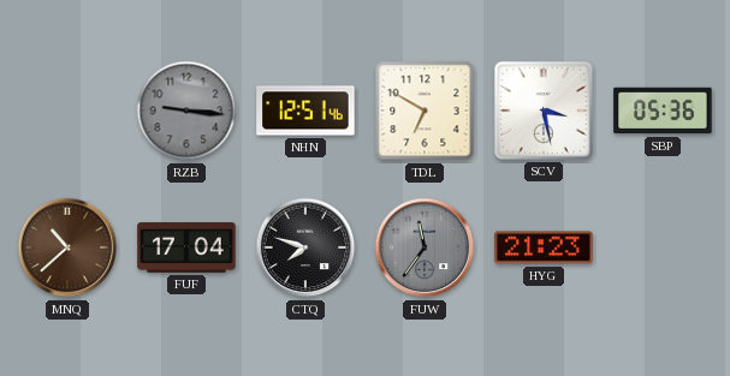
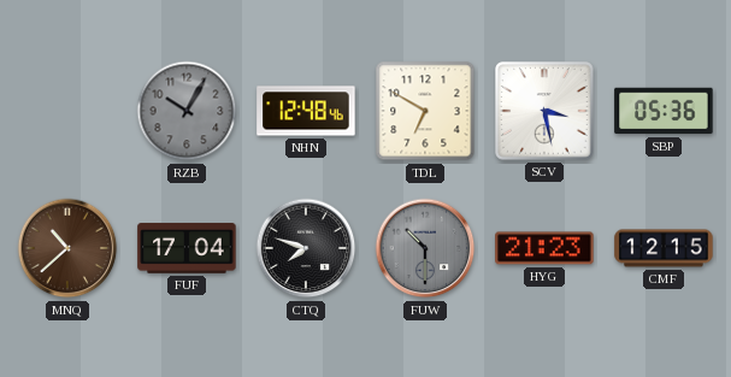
RZB: 9:16 -> 10:05 (187, 111)
NHN: 12:51 -> 12:48 (306, 111)
FUW: 11:36 -> 10:30 (425, 248)
CMF: none -> 12:15 (664, 248)
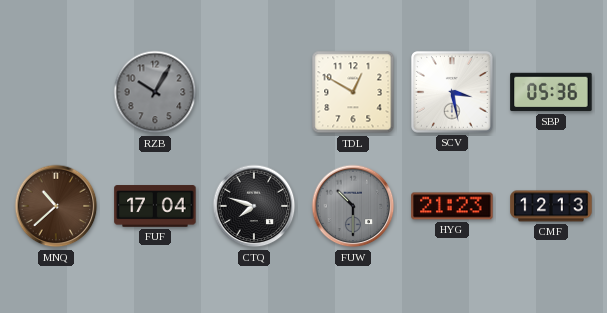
NHN: 12:48 -> none (306, 111)
TDL: 6:50 -> 12:50 (353, 92)
CMF: 12:15 -> 12:13 (551, 206)
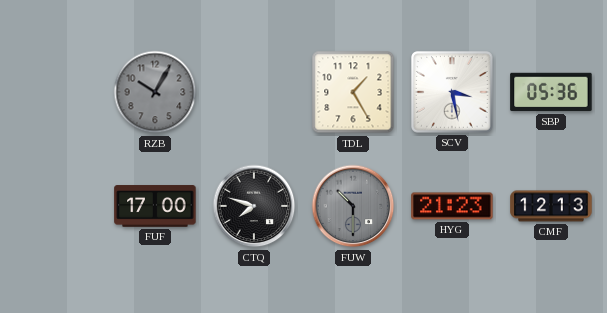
TDL: 12:50 -> 1:25 (353, 92)
MNQ: 10:38 -> none (56, 206)
FUF: 17:04 -> 17:00 (155, 206)
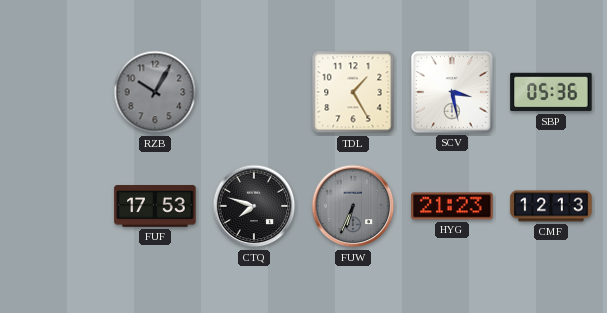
FUF: 17:00 -> 17:53 (155, 206)
FUW: 10:30 -> 6:34 (353, 206)
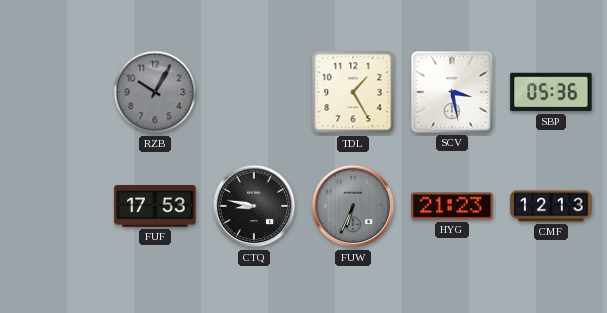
CTQ: 7:48 -> 8:47 (254, 206)
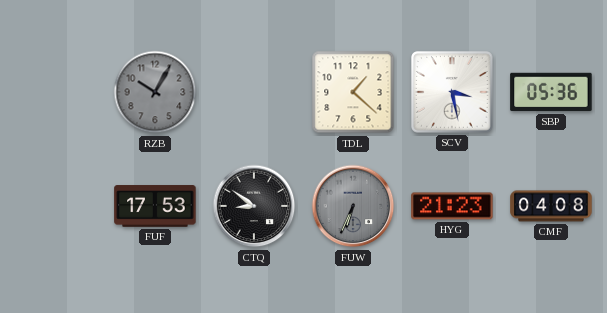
TDL: 1:25 -> 1:22 (353, 92)
CTQ: 8:47 -> 8:51 (254, 206)
CMF: 12:13 -> 04:08 (551, 206)
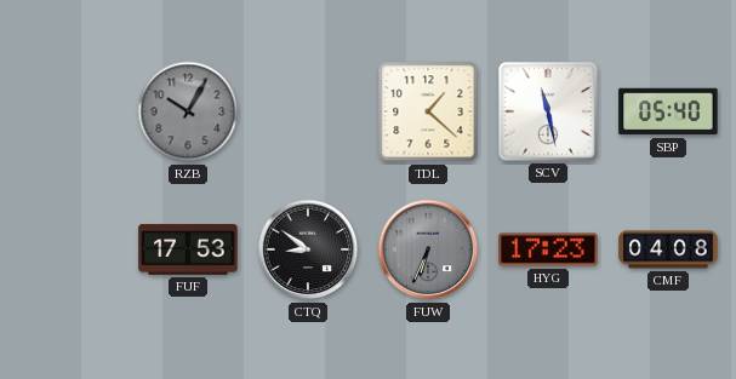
SCV: 3:28 -> 11:28 (548, 111)
SBP: 05:36 -> 05:40 (668, 111)
HYG: 21:23 -> 17:23 (548, 249)
